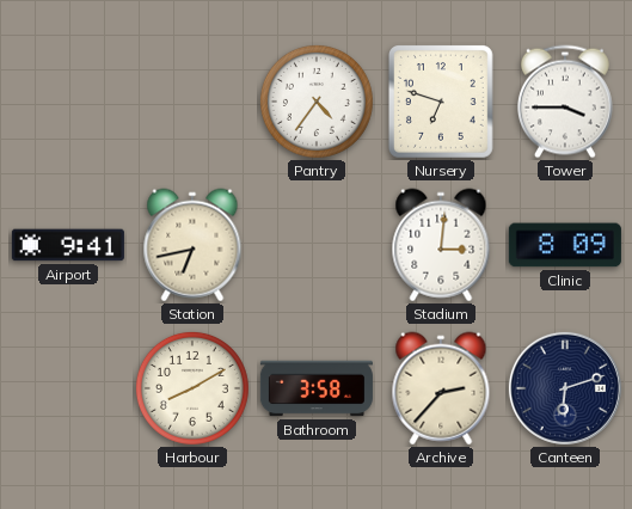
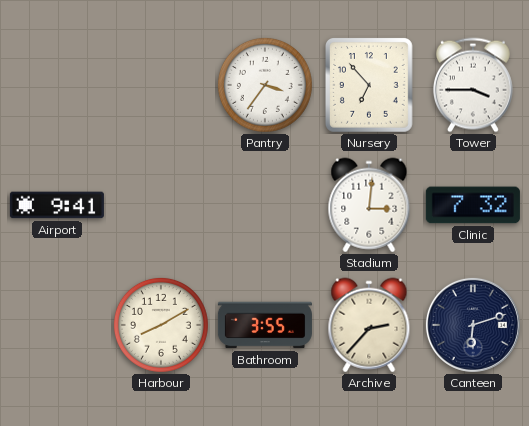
Pantry: 4:36 -> 3:36 (265, 85)
Nursery: 6:48 -> 6:53 (369, 86)
Station: 6:43 -> none (192, 245)
Clinic: 8:09 -> 7:32 (473, 205)
Bathroom: 3:58 -> 3:55 (265, 325)
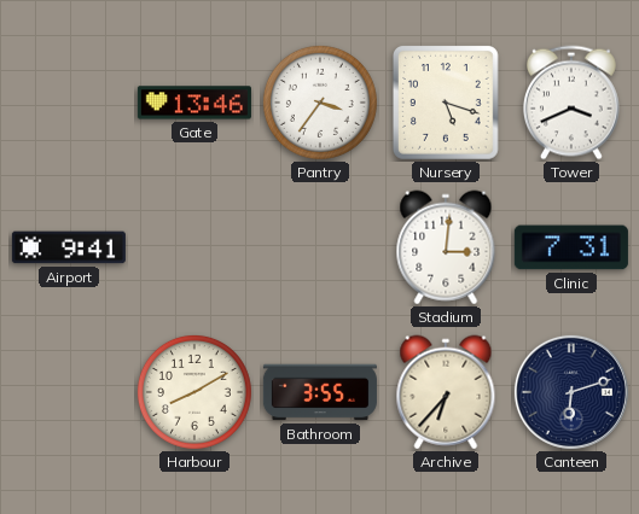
Gate: none -> 13:46 (194, 103)
Nursery: 6:53 -> 5:18 (446, 104)
Tower: 3:45 -> 3:41 (571, 103)
Clinic: 7:32 -> 7:31 (571, 247)
Archive: 2:37 -> 6:37 (446, 392)
